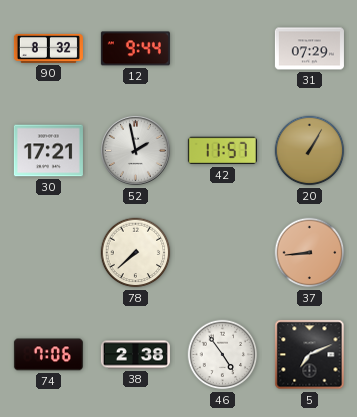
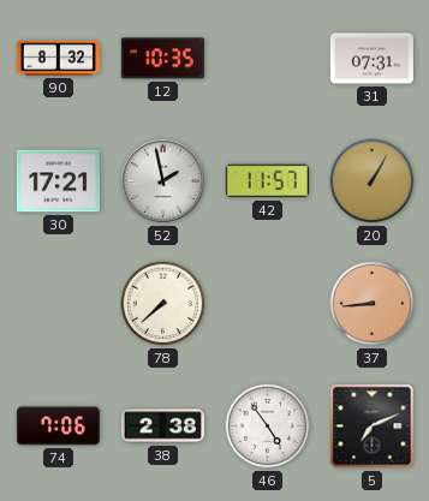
12: 9:44 -> 10:35 (162, 59)
31: 07:29 -> 07:31 (371, 59)
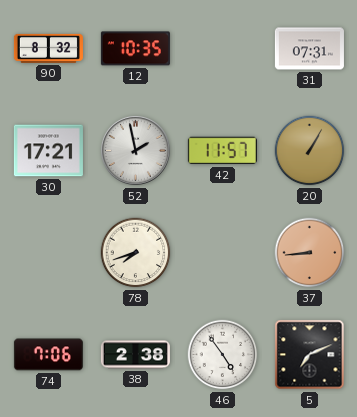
78: 7:38 -> 7:42 (136, 253)
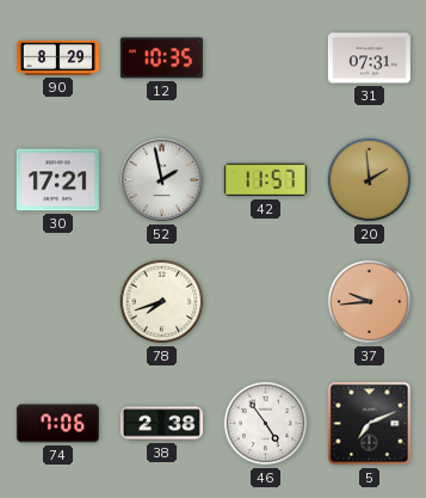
90: 8:32 -> 8:29 (57, 57)
20: 1:05 -> 1:59 (370, 180)
37: 8:44 -> 9:44 (370, 302)
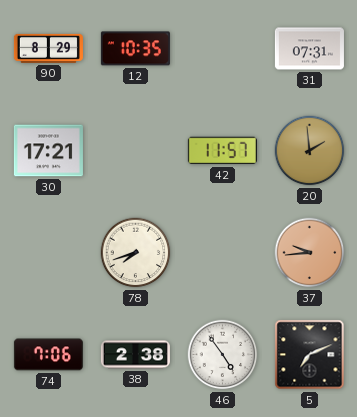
52: 1:58 -> none (162, 180)
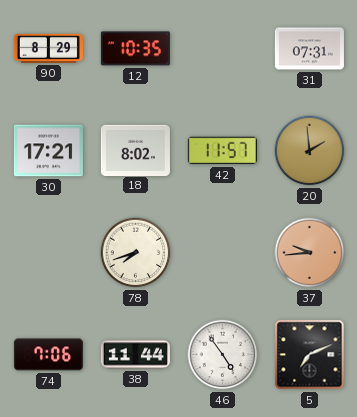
18: none -> 8:02 (135, 150)
38: 2:38 -> 11:44 (135, 355)
